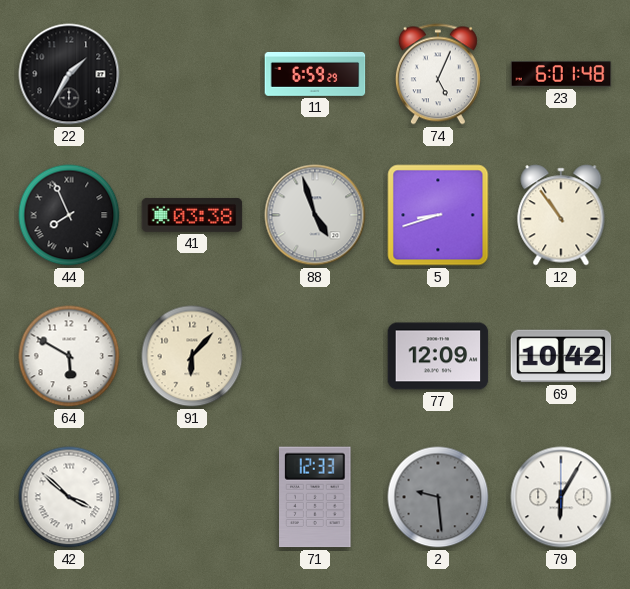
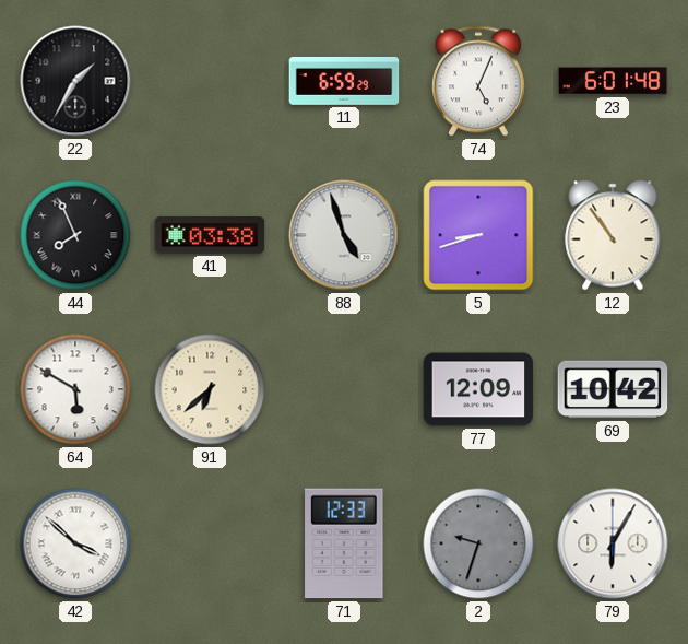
91: 6:07 -> 6:38 (210, 389)
2: 9:29 -> 9:33 (478, 543)
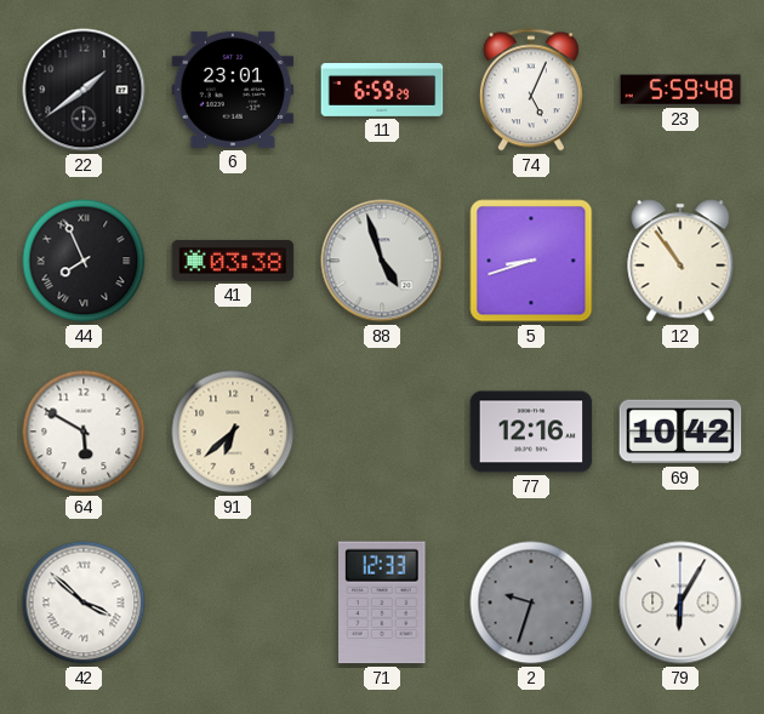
22: 1:35 -> 1:39 (84, 90)
6: none -> 23:01 (233, 90)
23: 6:01 -> 5:59 (680, 90)
77: 12:09 -> 12:16 (531, 432)
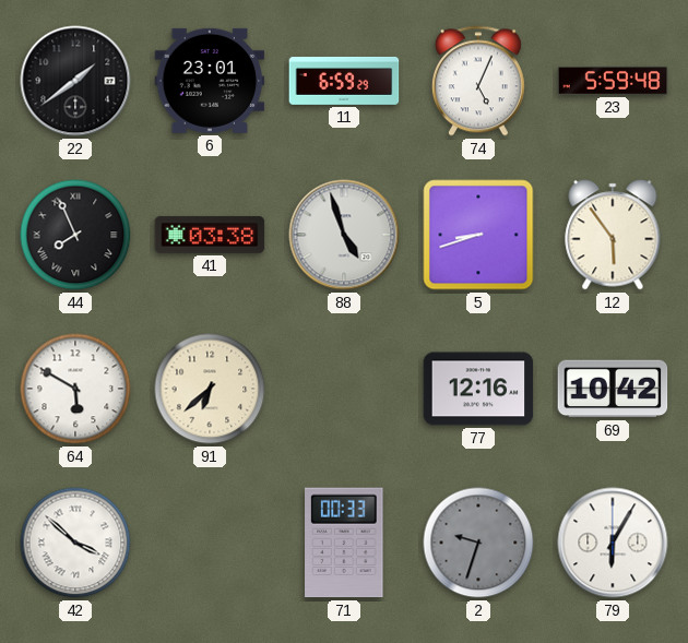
12: 10:54 -> 5:54 (613, 235)
71: 12:33 -> 00:33 (344, 543)
